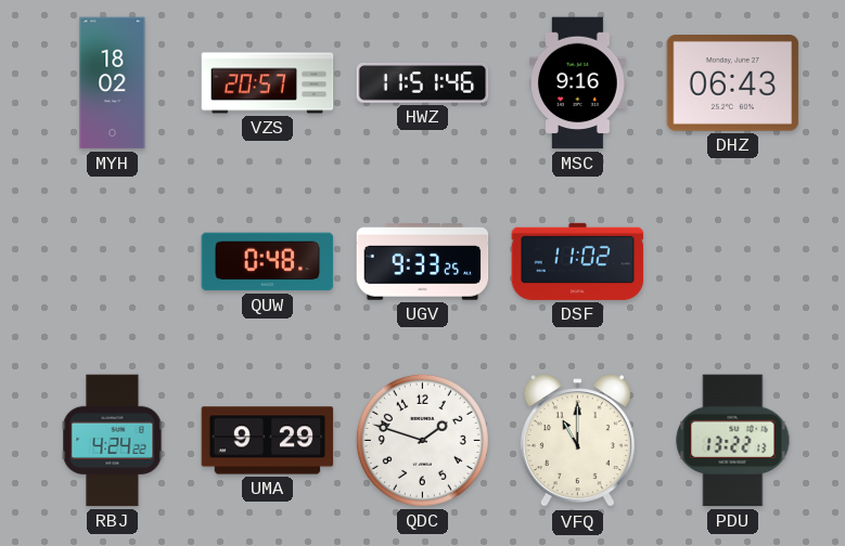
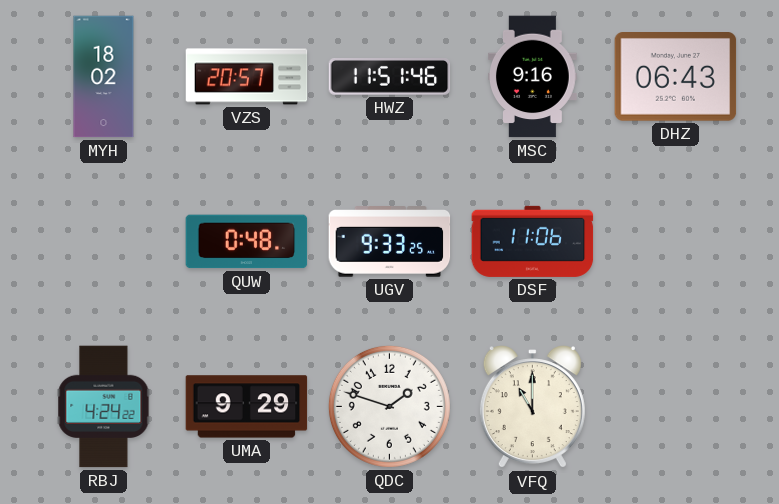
DSF: 11:02 -> 11:06 (533, 241)
PDU: 13:22 -> none (733, 441)
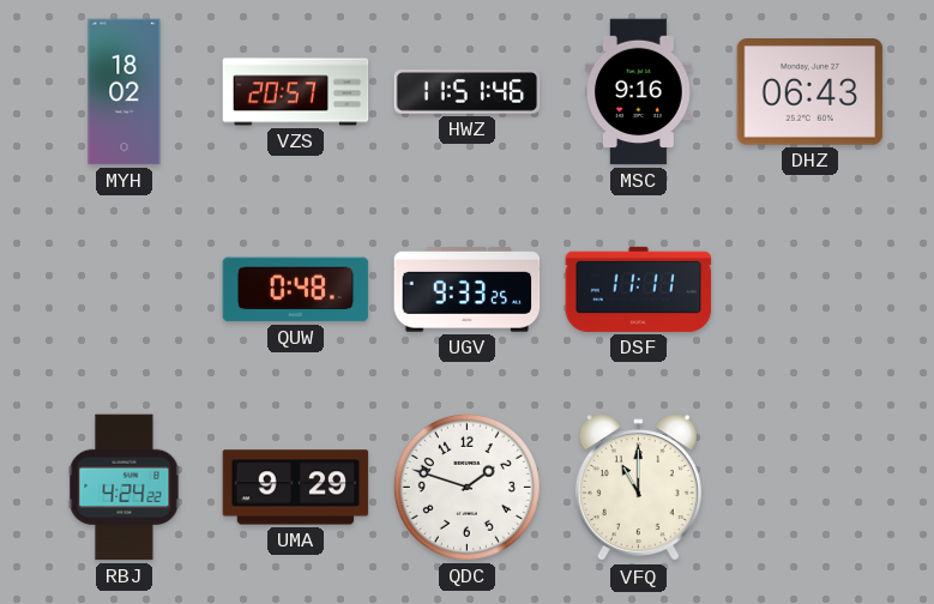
DSF: 11:06 -> 11:11 (639, 289)
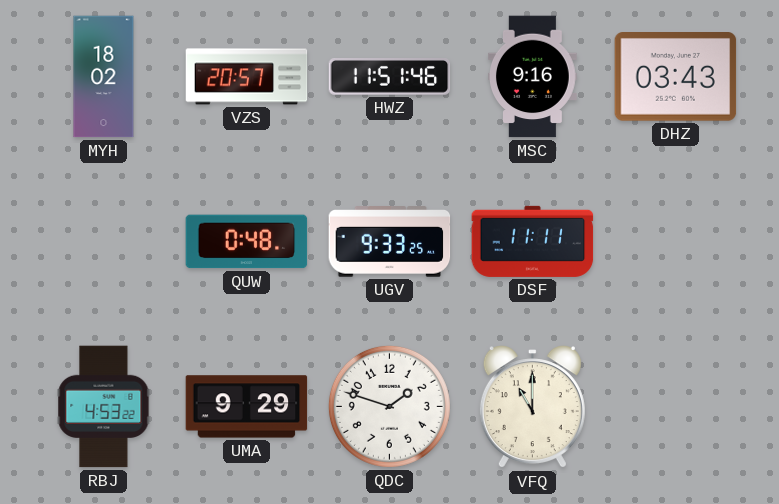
DHZ: 06:43 -> 03:43 (676, 77)
RBJ: 4:24 -> 4:53 (104, 407)
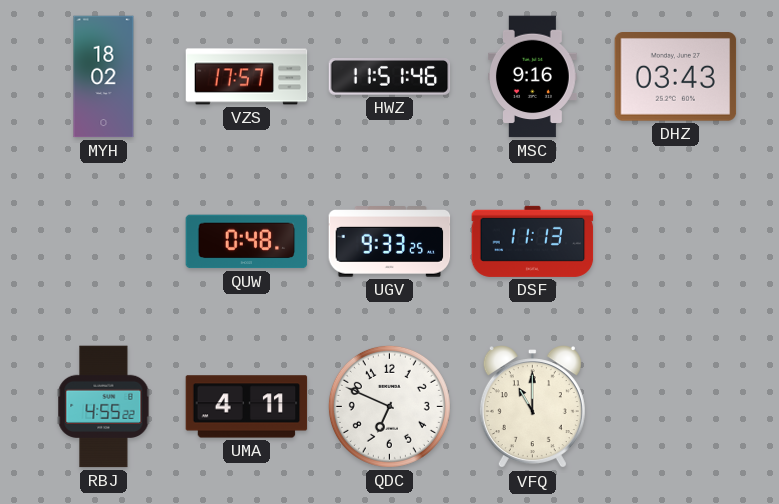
VZS: 20:57 -> 17:57 (247, 77)
DSF: 11:11 -> 11:13 (533, 241)
RBJ: 4:53 -> 4:55 (104, 407)
UMA: 9:29 -> 4:11 (247, 407)
QDC: 1:48 -> 6:49 (389, 406)
